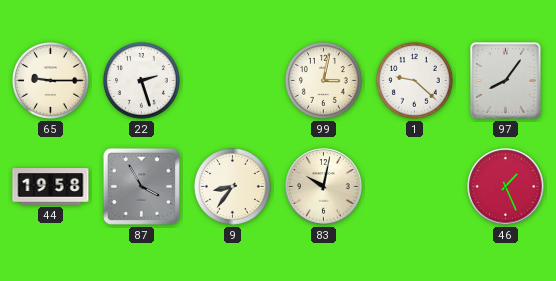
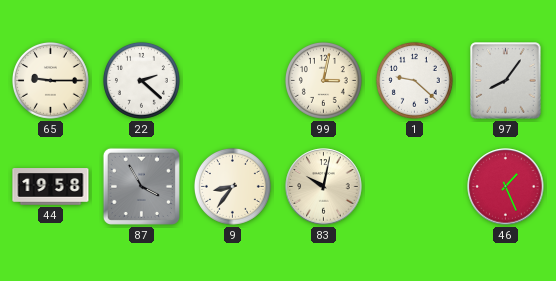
22: 2:27 -> 2:22 (141, 80)
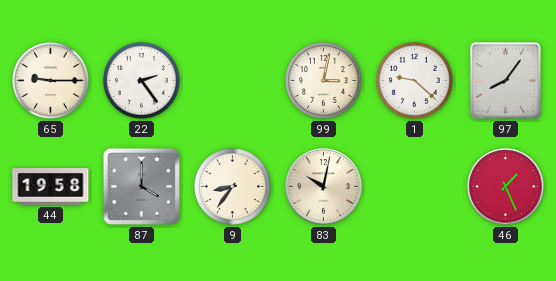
22: 2:22 -> 2:24 (141, 80)
87: 3:55 -> 4:00 (141, 186)
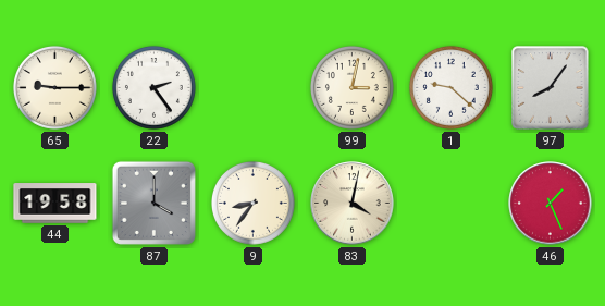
83: 10:02 -> 4:02 (353, 204)
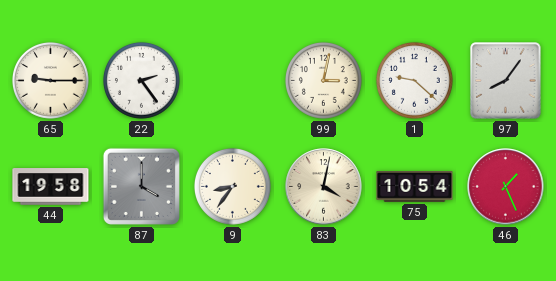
75: none -> 10:54 (415, 187)
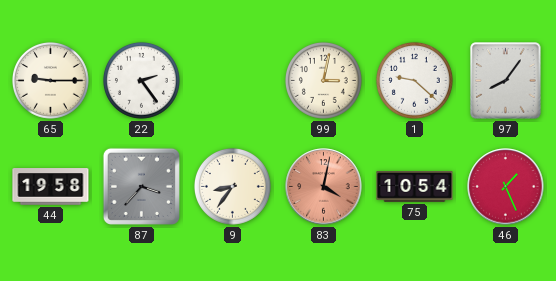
87: 4:00 -> 3:37 (141, 186)
83 dial: cream -> salmon (324, 187)
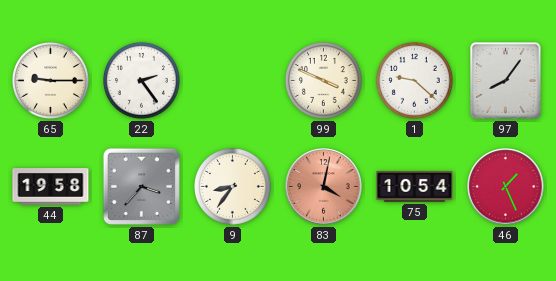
99: 3:02 -> 3:49 (323, 80)
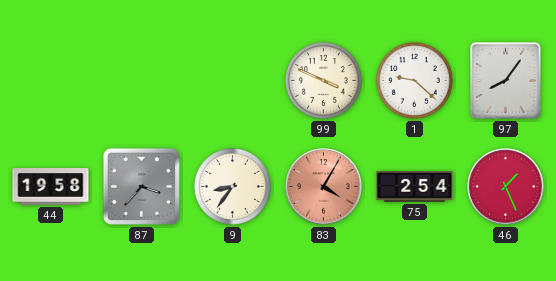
65: 9:15 -> none (50, 80)
22: 2:24 -> none (141, 80)
83: 4:02 -> 4:05 (324, 187)
75: 10:54 -> 2:54 (415, 187)
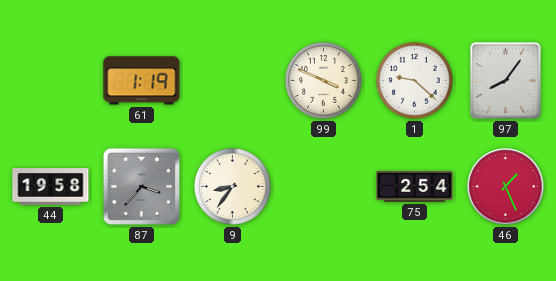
61: none -> 1:19 (142, 81)
83: 4:05 -> none (324, 187)
